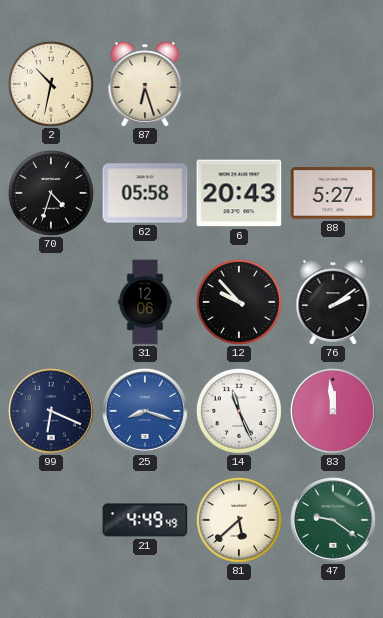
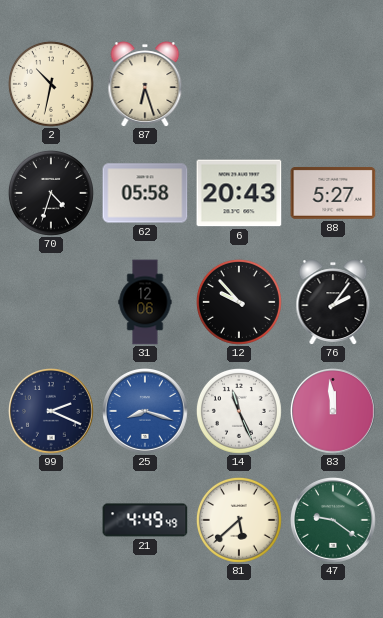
76: 2:09 -> 2:06 (333, 302)
99: 6:19 -> 2:19 (52, 412)
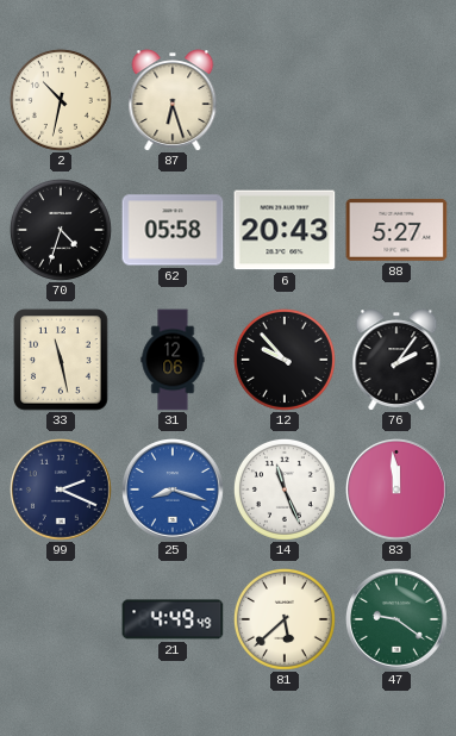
33: none -> 11:28 (61, 360)
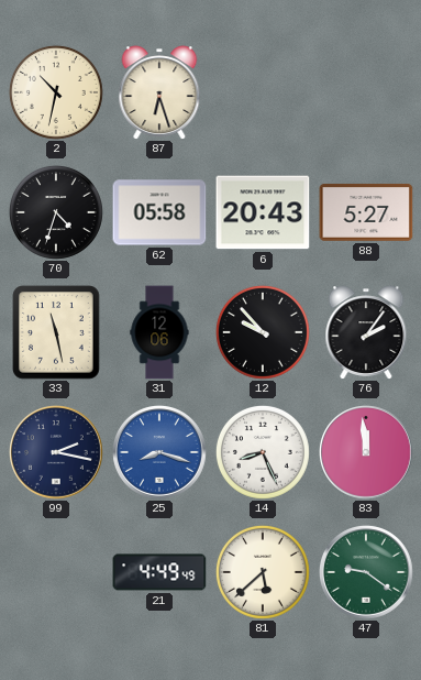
99: 2:19 -> 2:17 (57, 453)
14: 11:26 -> 8:26 (263, 452)
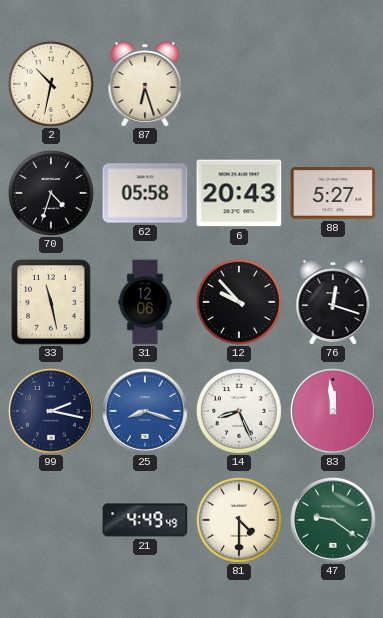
76: 2:06 -> 12:18 (333, 302)
81: 5:38 -> 4:30 (239, 520)
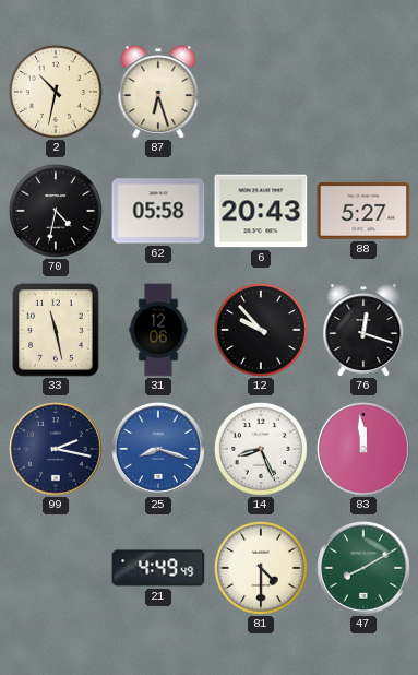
70: 4:33 -> 4:32 (56, 211)
47: 9:21 -> 8:10 (365, 569)
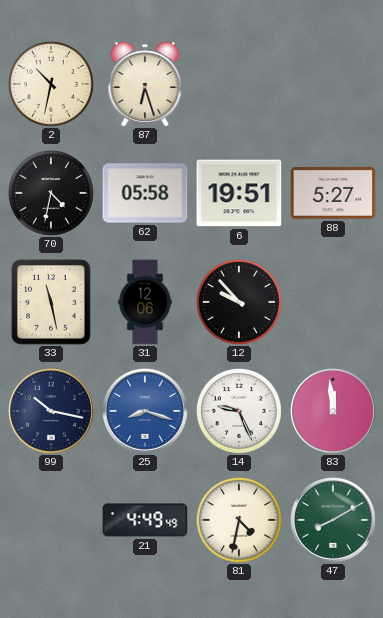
6: 20:43 -> 19:51 (239, 193)
76: 12:18 -> none (363, 330)
99: 2:17 -> 10:17 (52, 412)
14: 8:26 -> 9:26 (239, 411)
81: 4:30 -> 4:32 (239, 520)
